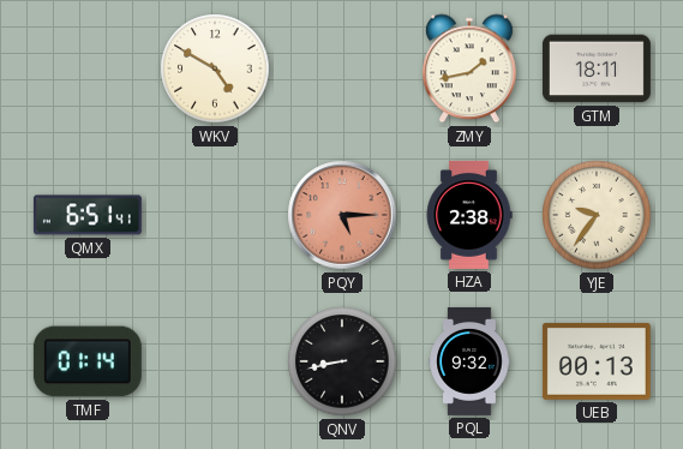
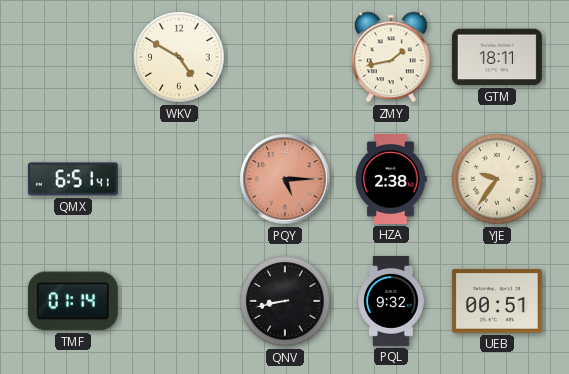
UEB: 00:13 -> 00:51 (497, 301)
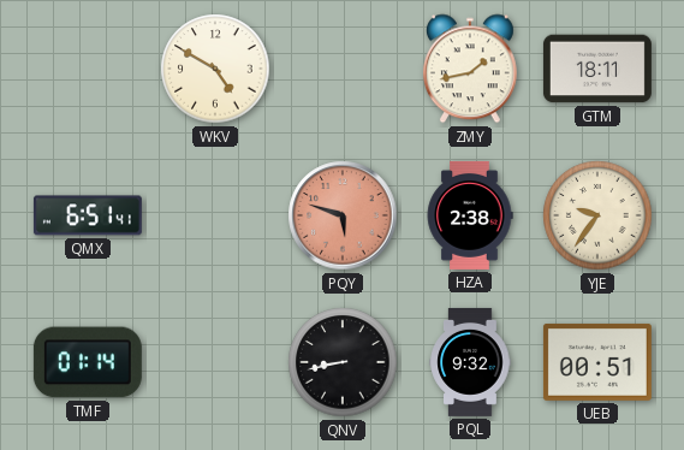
PQY: 5:15 -> 5:48 (343, 215)
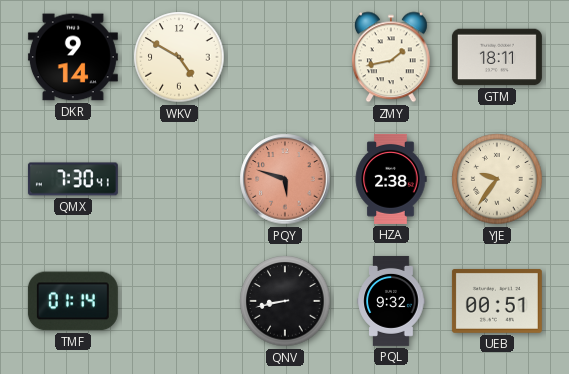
DKR: none -> 9:14 (73, 57)
QMX: 6:51 -> 7:30 (73, 179)
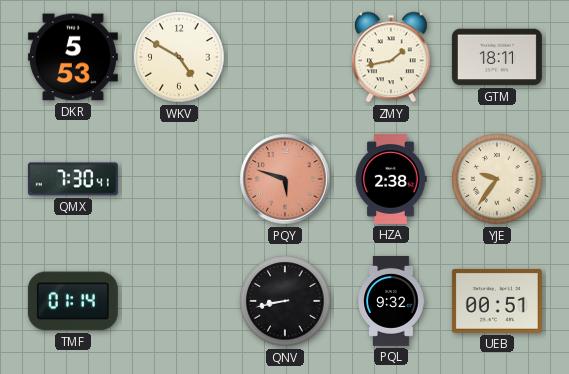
DKR: 9:14 -> 5:53 (73, 57)
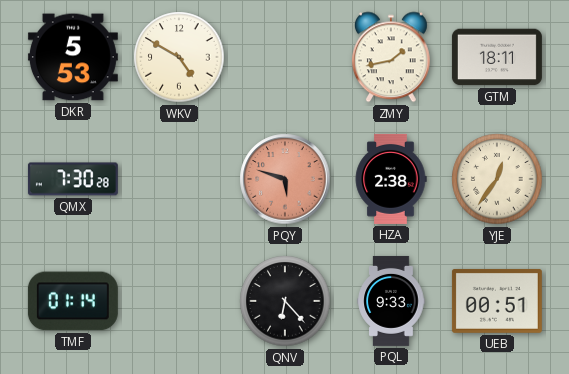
QMX: 7:30:41 -> 7:30:28 (73, 179)
YJE: 9:36 -> 12:36 (497, 179)
QNV: 8:43 -> 6:23 (285, 301)
PQL: 9:32 -> 9:33 (391, 301)
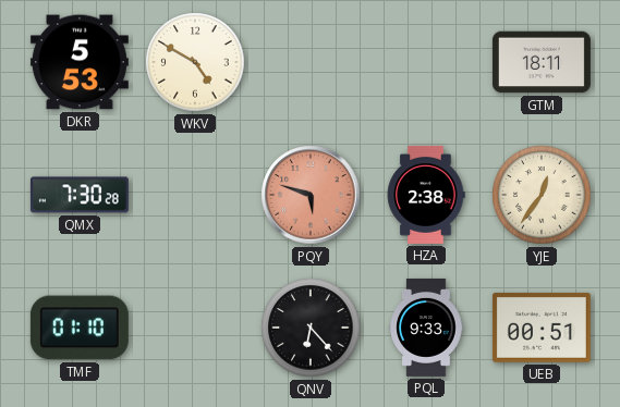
ZMY: 1:43 -> none (391, 57)
TMF: 01:14 -> 01:10 (80, 328)
